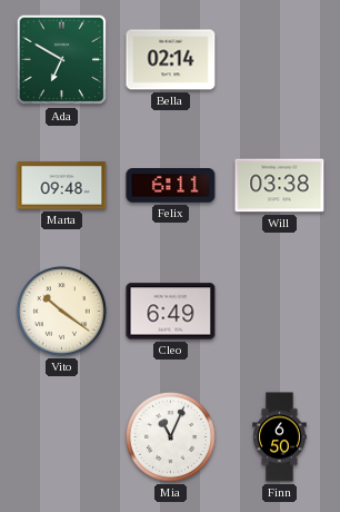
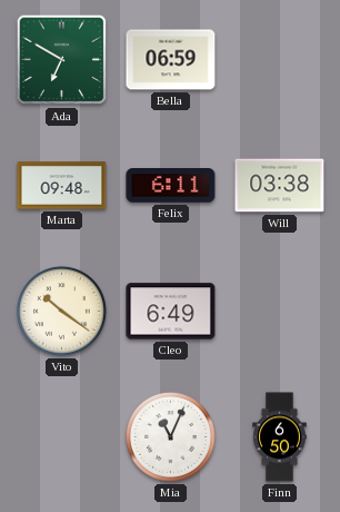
Bella: 02:14 -> 06:59 (171, 60)
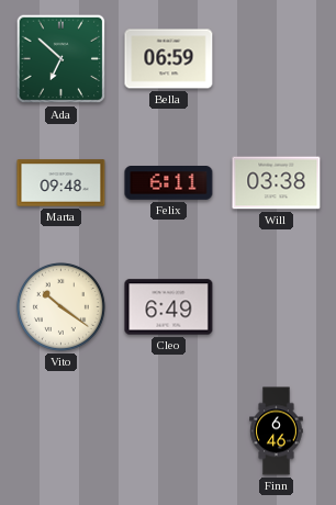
Ada: 6:50 -> 6:52 (61, 59)
Mia: 11:04 -> none (170, 436)
Finn: 6:50 -> 6:46 (277, 431)
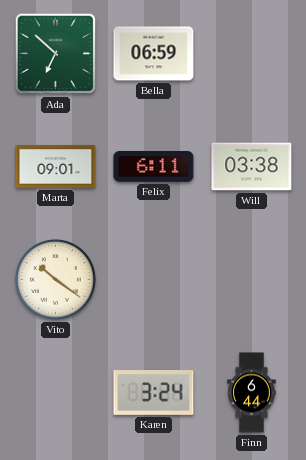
Marta: 09:48 -> 09:01 (56, 167)
Cleo: 6:49 -> none (169, 307)
Karen: none -> 3:24 (154, 393)
Finn: 6:46 -> 6:44 (252, 393)
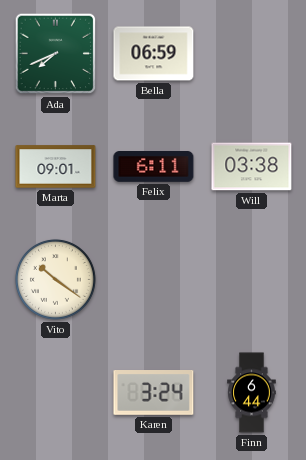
Ada: 6:52 -> 7:41 (56, 54)
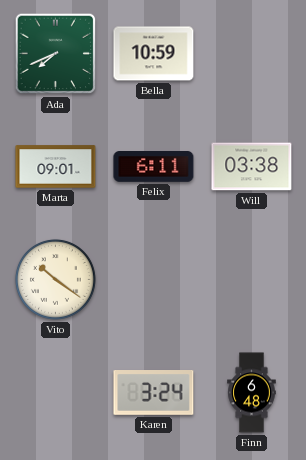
Bella: 06:59 -> 10:59 (154, 54)
Finn: 6:44 -> 6:48 (252, 393)
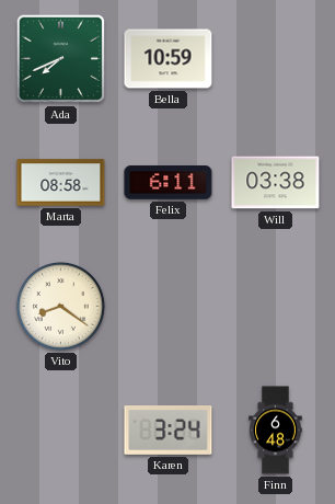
Marta: 09:01 -> 08:58 (61, 183)
Vito: 10:21 -> 8:21 (60, 306)
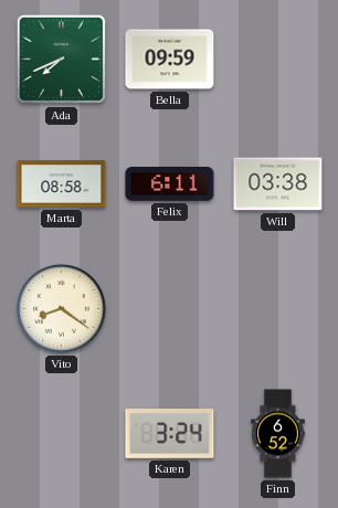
Bella: 10:59 -> 09:59 (170, 60)
Finn: 6:48 -> 6:52 (278, 434)
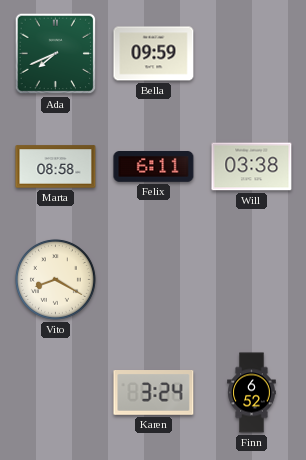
Vito: 8:21 -> 8:20 (55, 279)
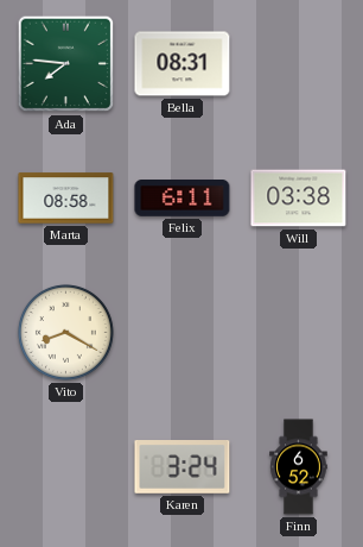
Ada: 7:41 -> 7:46 (66, 64)
Bella: 09:59 -> 08:31 (183, 64)
